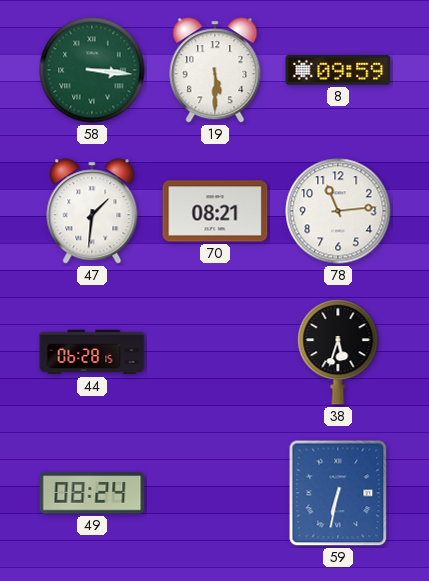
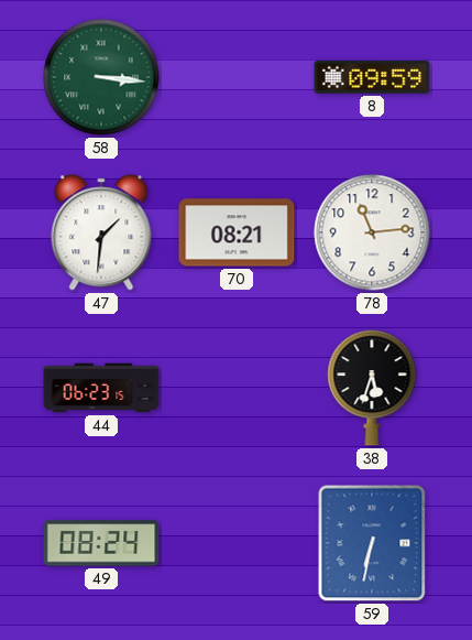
19: 5:30 -> none (215, 70)
44: 06:28 -> 06:23 (101, 388)
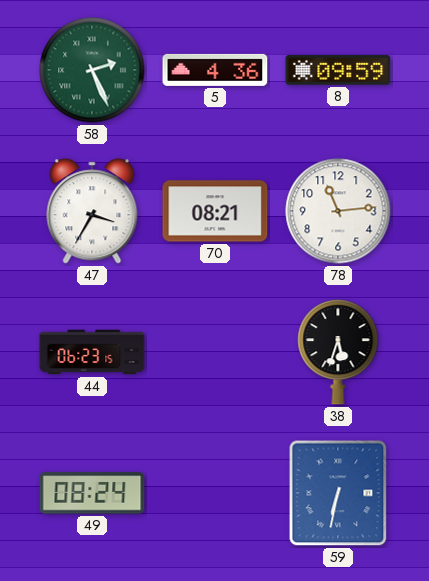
58: 3:16 -> 2:26 (92, 70)
5: none -> 4:36 (215, 70)
47: 1:31 -> 3:35 (92, 211)
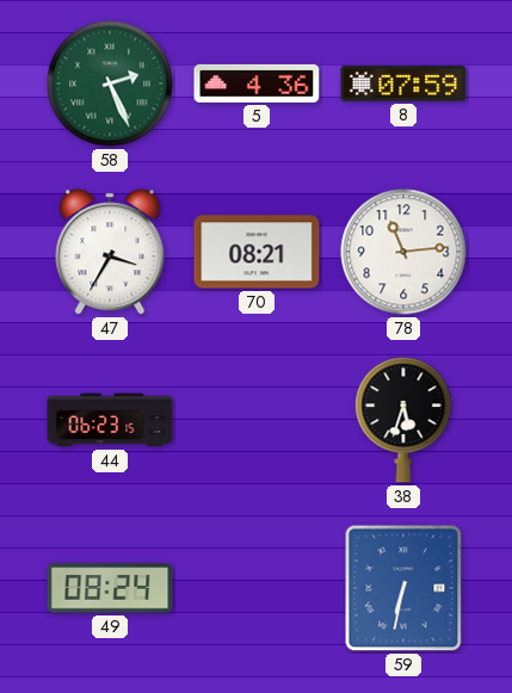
8: 09:59 -> 07:59 (403, 83)
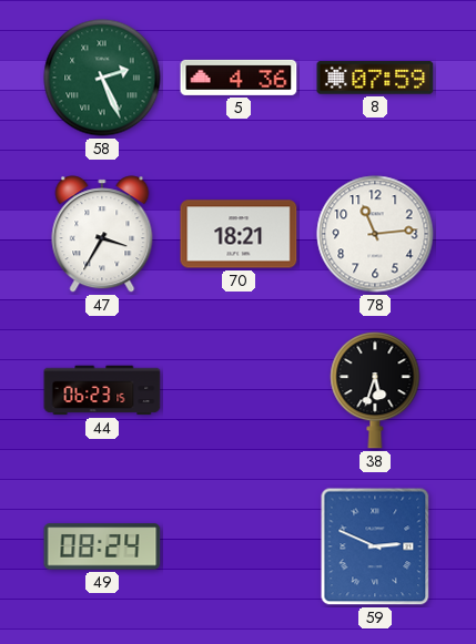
70: 08:21 -> 18:21 (239, 234)
59: 6:32 -> 2:49 (375, 546)
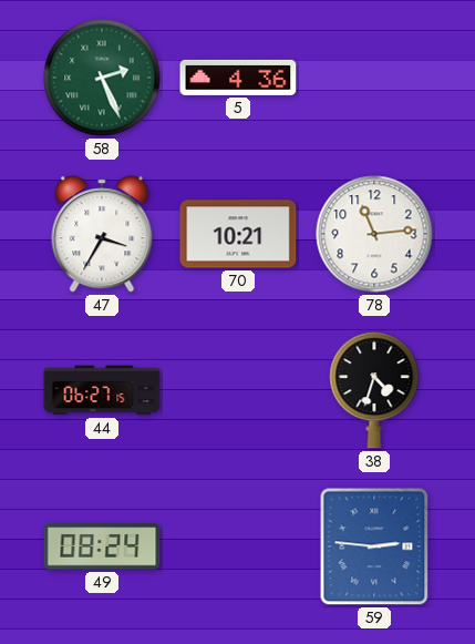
8: 07:59 -> none (375, 78)
70: 18:21 -> 10:21 (238, 234)
44: 06:23 -> 06:27 (102, 390)
38: 5:33 -> 4:33 (374, 390)
59: 2:49 -> 2:46 (374, 546)
